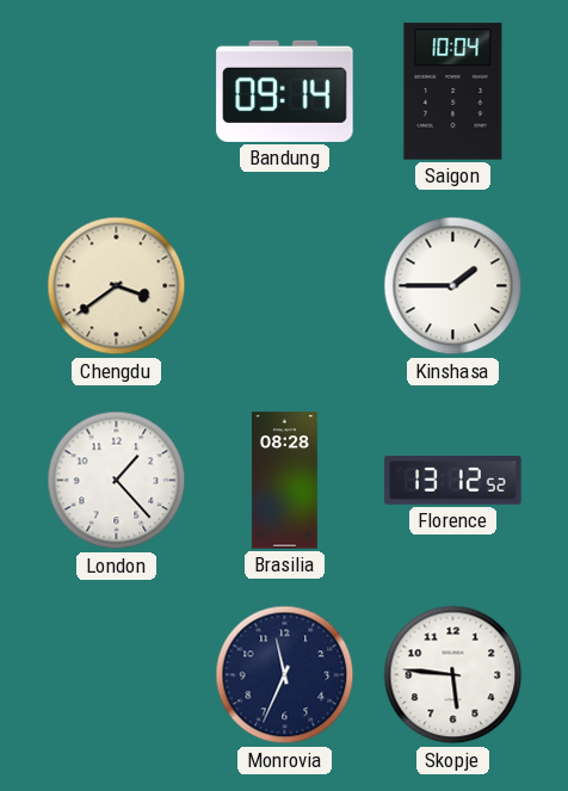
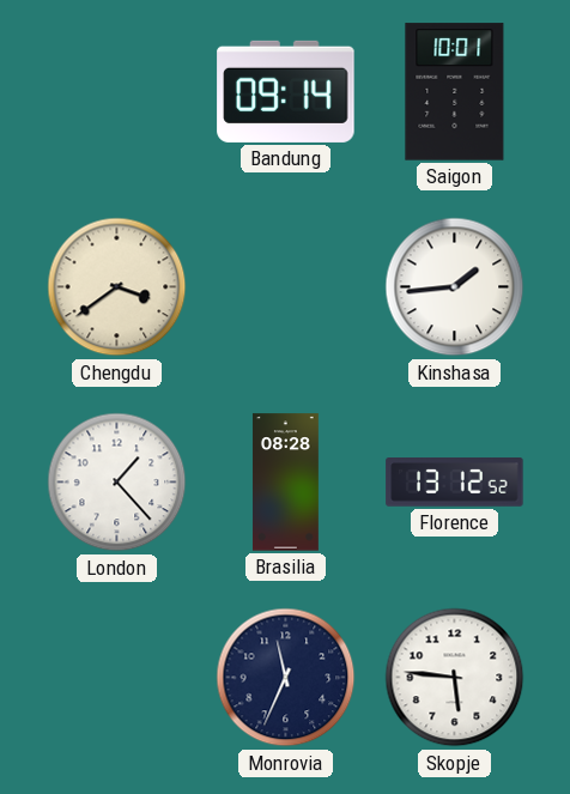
Saigon: 10:04 -> 10:01 (455, 92)
Kinshasa: 1:45 -> 1:44 (455, 287)
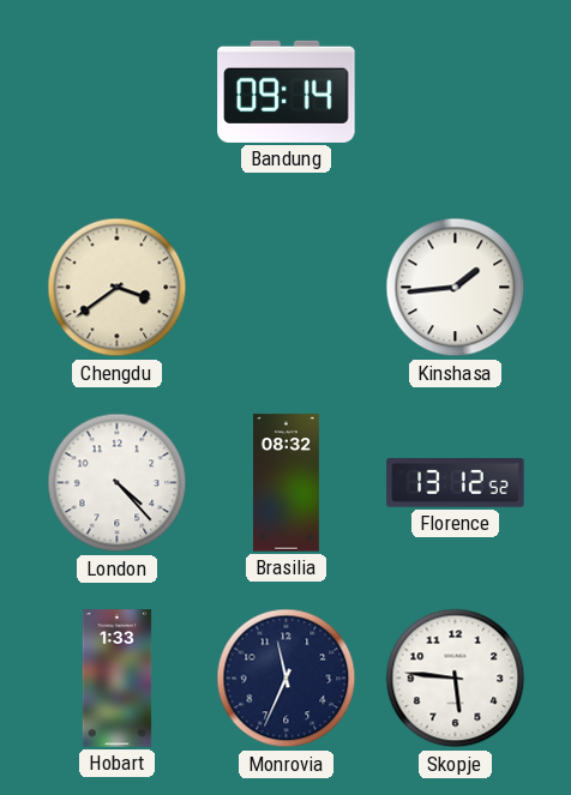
Saigon: 10:01 -> none (455, 92)
London: 1:23 -> 4:23 (118, 483)
Brasilia: 08:28 -> 08:32 (285, 483)
Hobart: none -> 1:33 (118, 679)
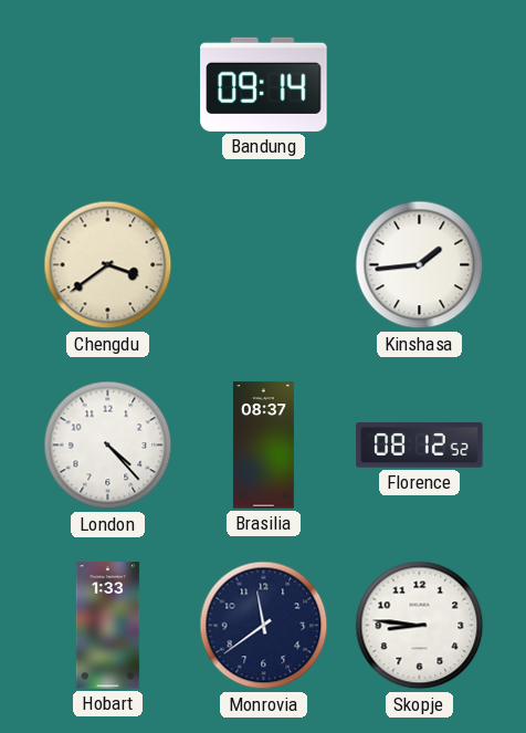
Brasilia: 08:32 -> 08:37 (263, 446)
Florence: 13:12 -> 08:12 (420, 446)
Monrovia: 11:34 -> 11:39 (264, 626)
Skopje: 5:46 -> 8:46 (420, 626)
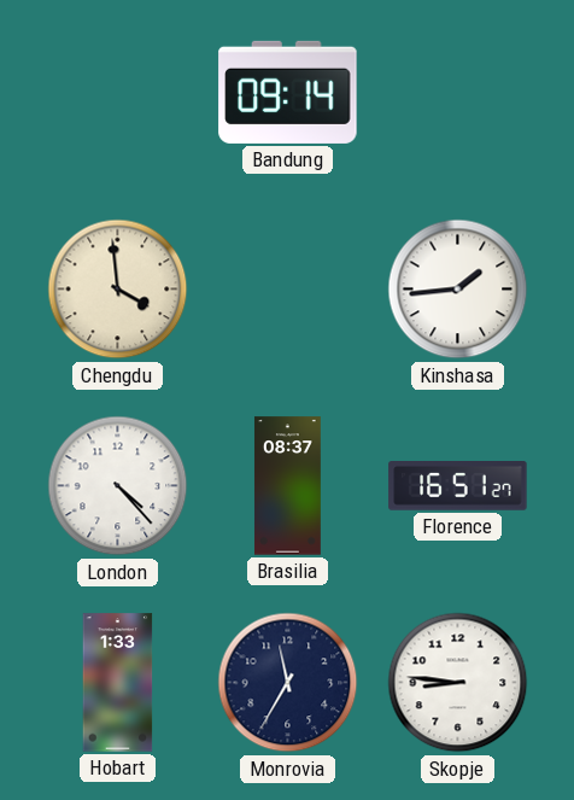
Chengdu: 3:39 -> 3:59 (118, 290)
Florence: 08:12 -> 16:51 (458, 486)
Monrovia: 11:39 -> 11:35 (288, 683)
